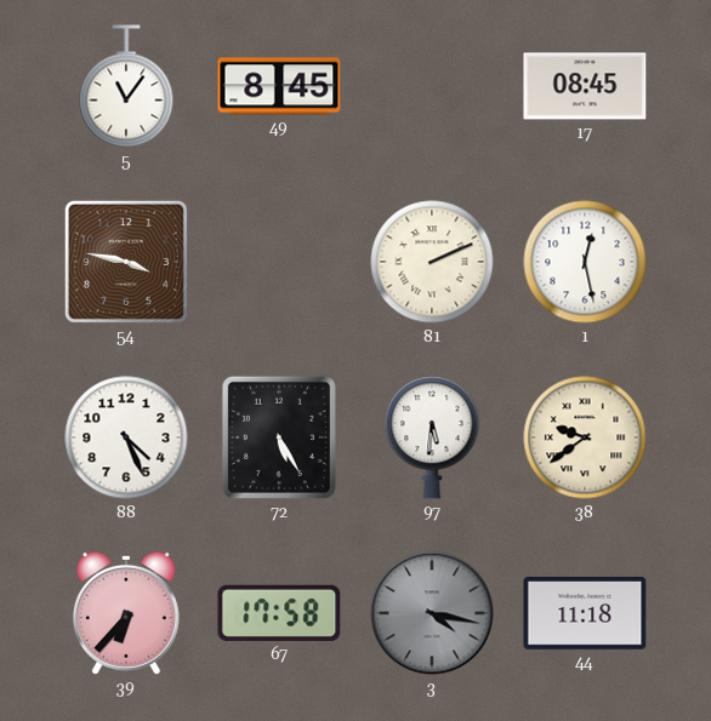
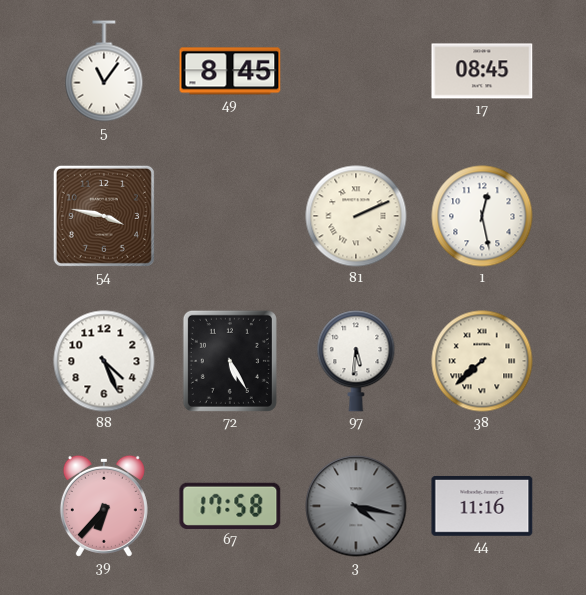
38: 9:39 -> 7:38 (482, 361)
44: 11:18 -> 11:16 (482, 506)
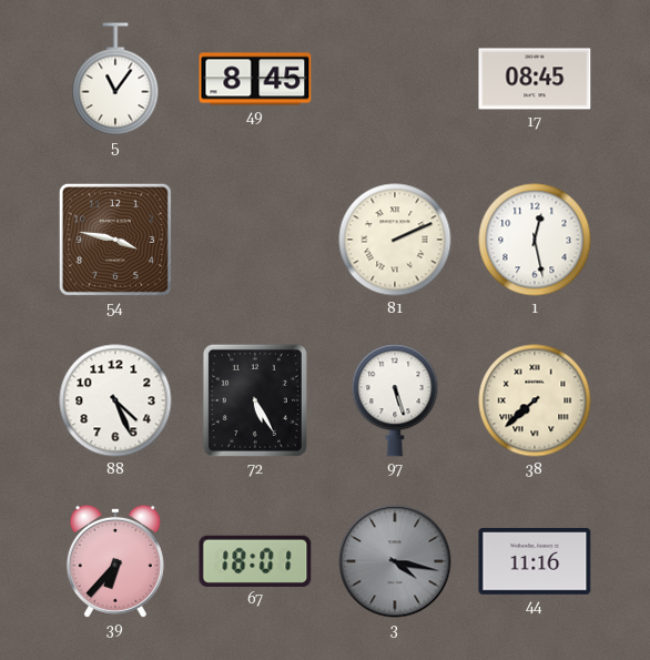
97: 5:31 -> 5:27 (395, 400)
67: 17:58 -> 18:01 (255, 561)
